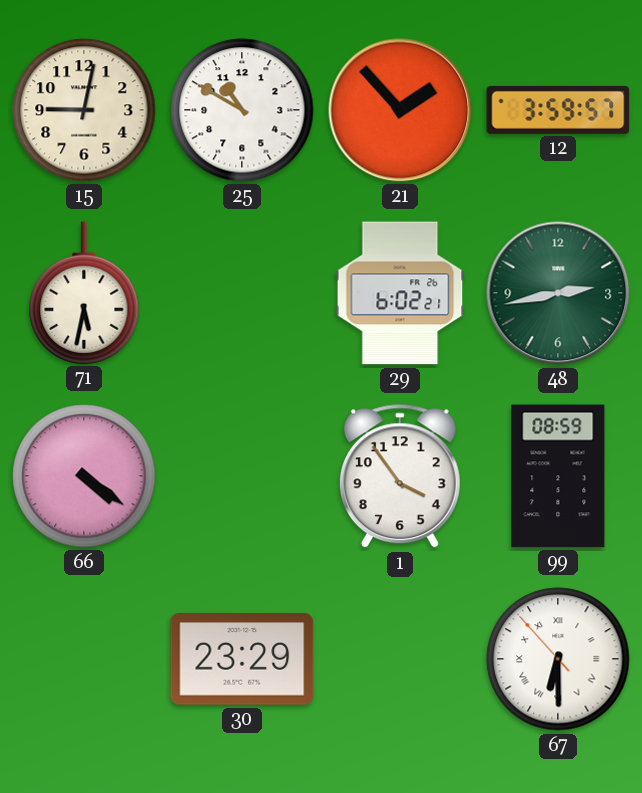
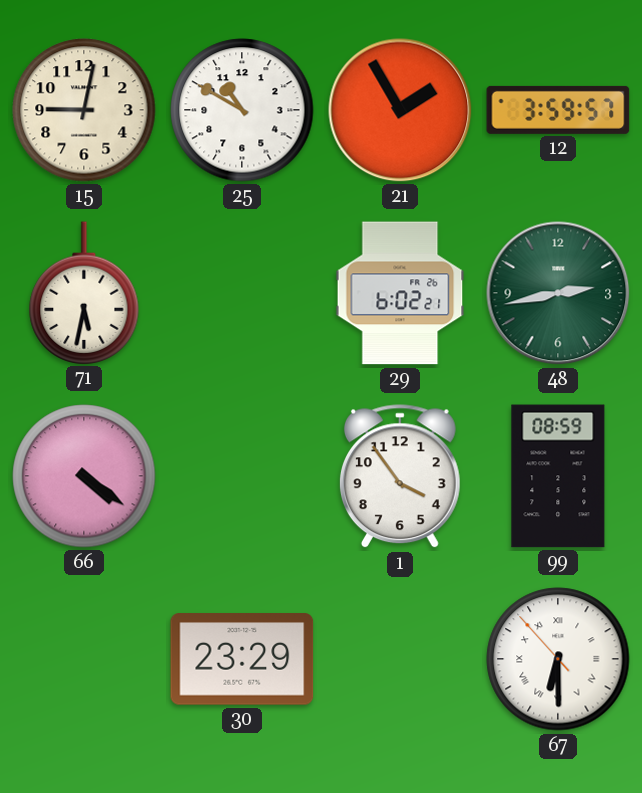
21: 1:53 -> 1:55 (400, 110)
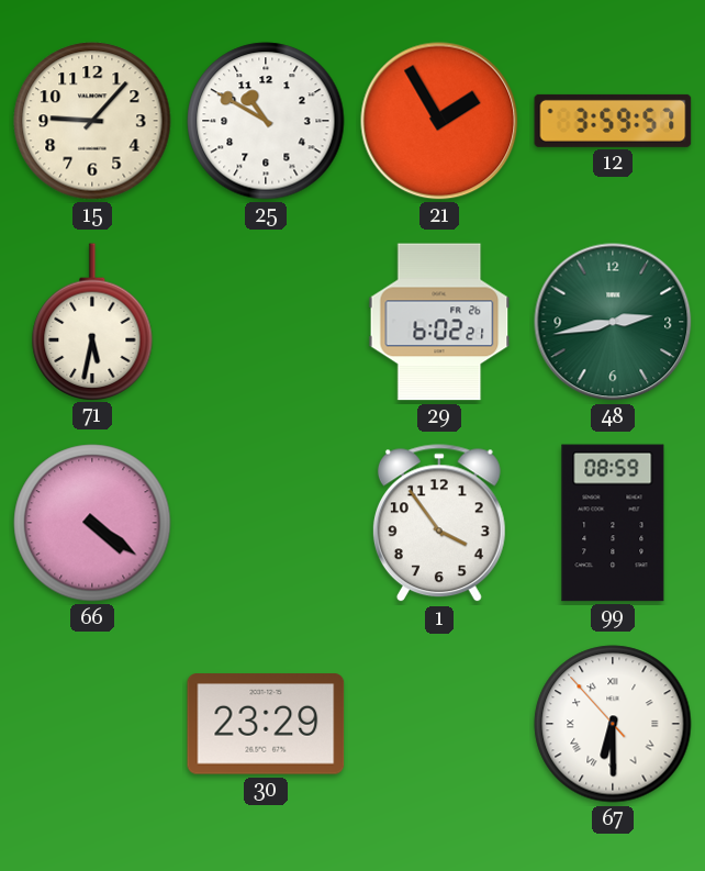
15: 9:02 -> 9:07 (92, 121)
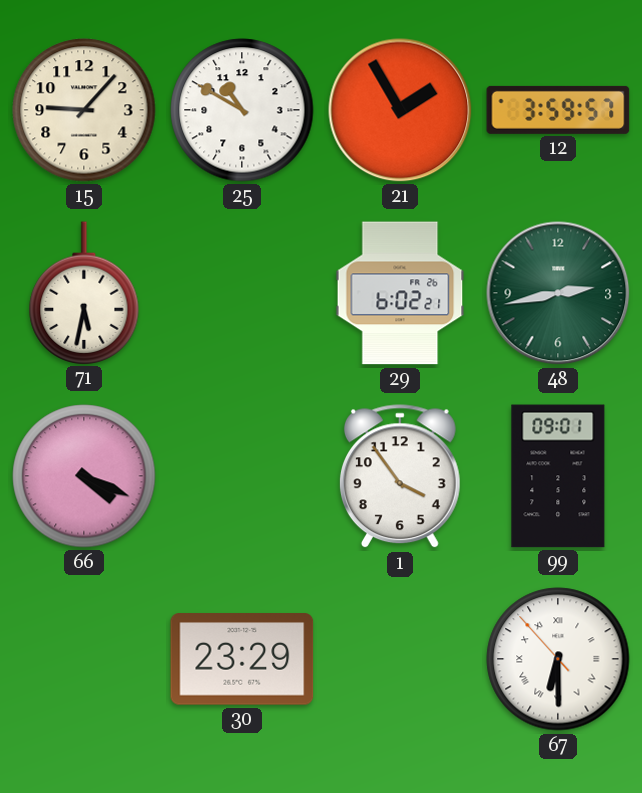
66: 4:21 -> 4:19 (84, 476)
99: 08:59 -> 09:01 (558, 476)
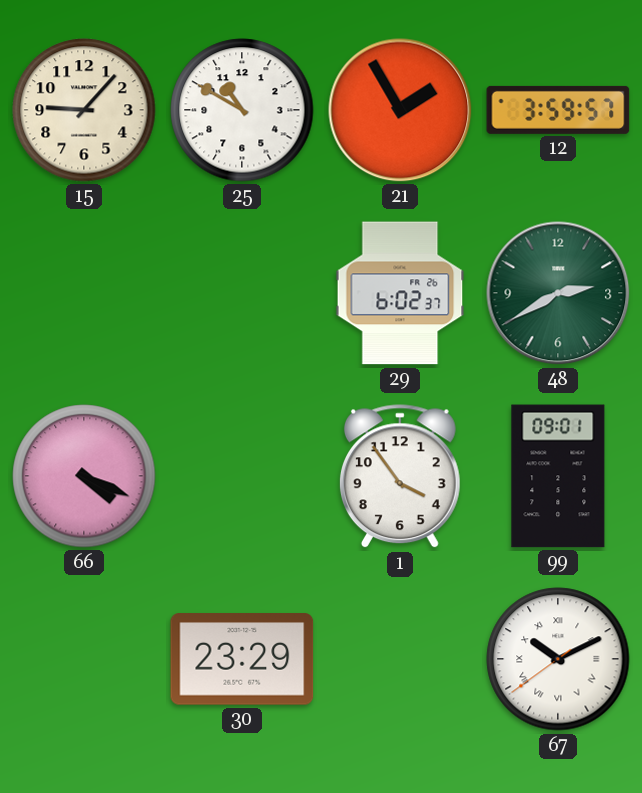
71: 5:32 -> none (84, 293)
29: 6:02:21 -> 6:02:37 (400, 293)
48: 2:43 -> 2:40 (558, 293)
67: 6:29 -> 10:10 (558, 659)
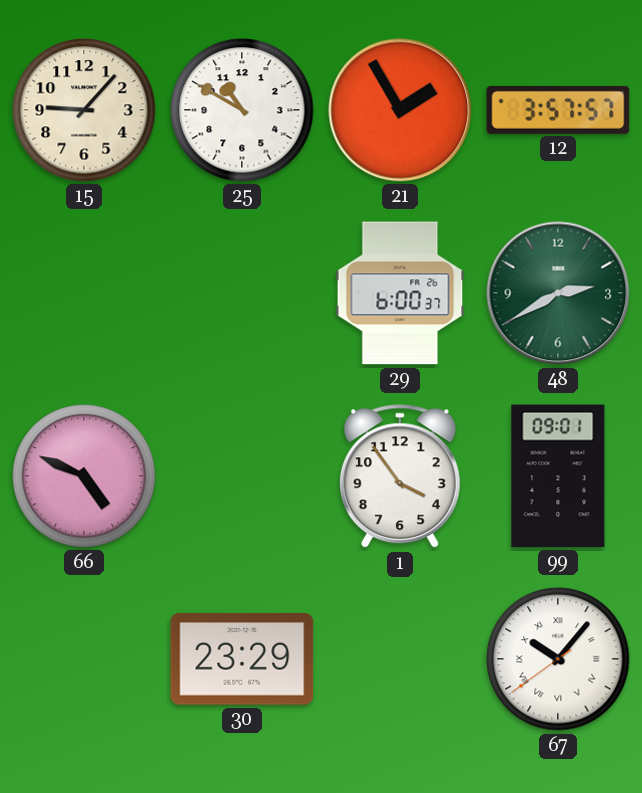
12: 3:59 -> 3:57 (558, 110)
29: 6:02 -> 6:00 (400, 293)
66: 4:19 -> 4:49 (84, 476)
67: 10:10 -> 10:06 (558, 659)
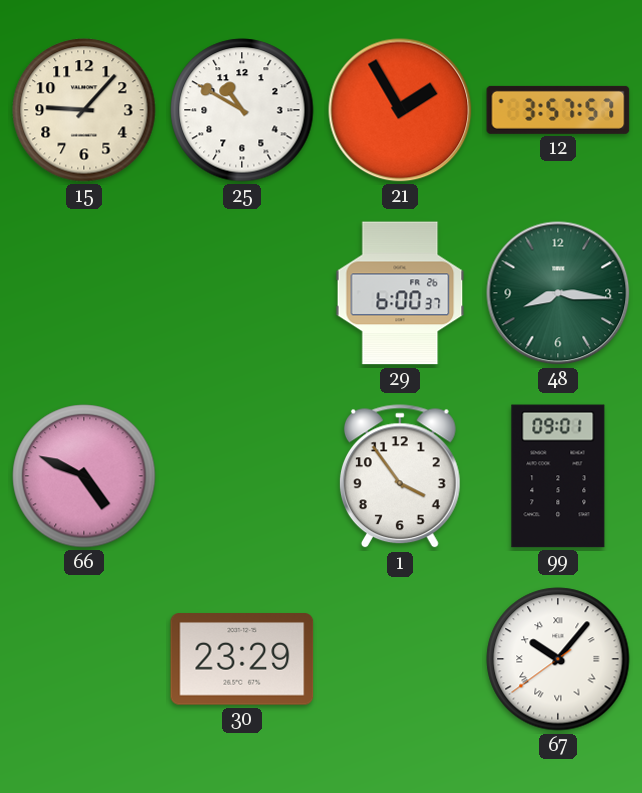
48: 2:40 -> 8:16 (558, 293)
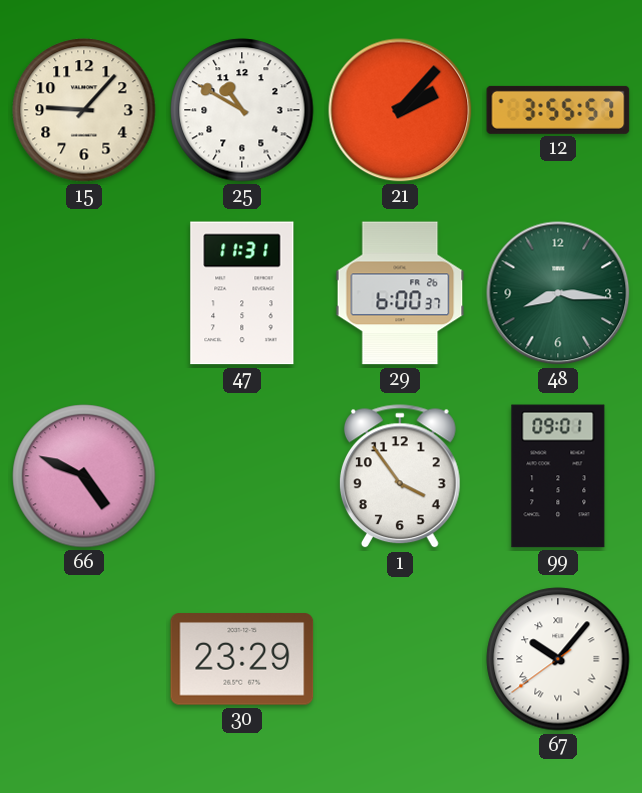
21: 1:55 -> 2:07 (400, 110)
12: 3:57 -> 3:55 (558, 110)
47: none -> 11:31 (242, 293)
